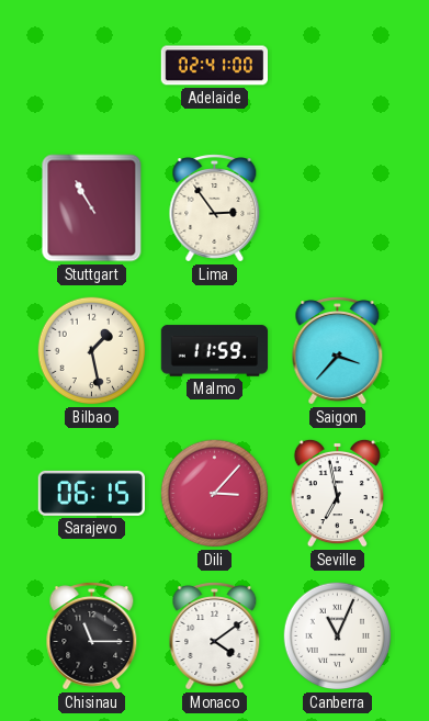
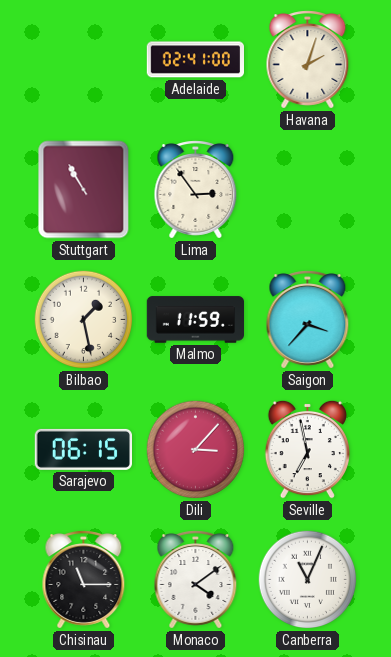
Havana: none -> 2:03 (308, 60)
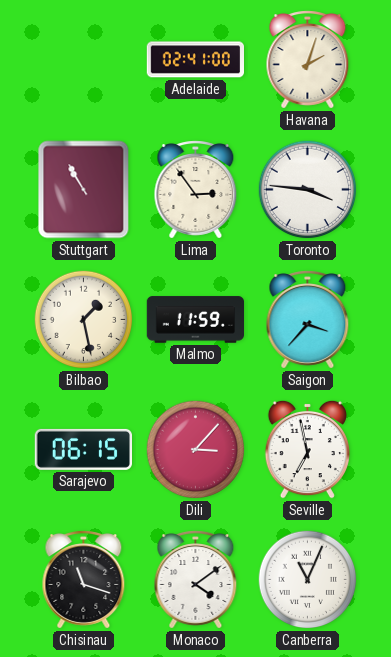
Toronto: none -> 3:46 (308, 190)
Chisinau: 11:15 -> 11:18 (84, 580)
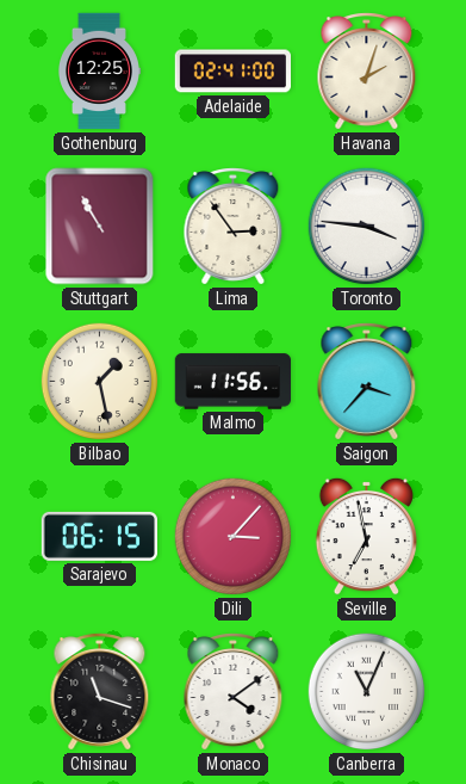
Gothenburg: none -> 12:25 (99, 72)
Malmo: 11:59 -> 11:56 (232, 382)
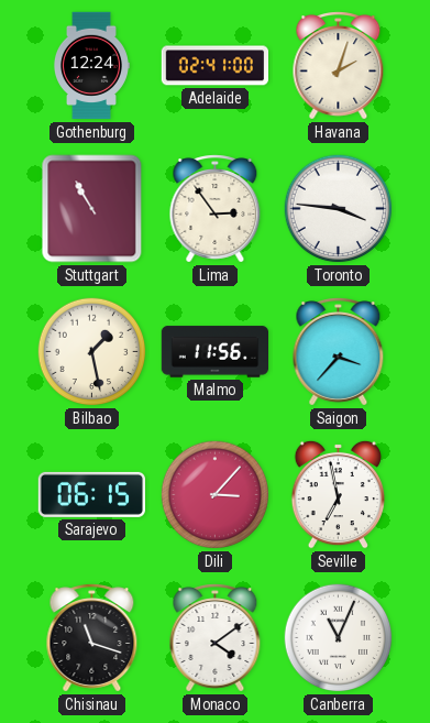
Gothenburg: 12:25 -> 12:24 (91, 66)
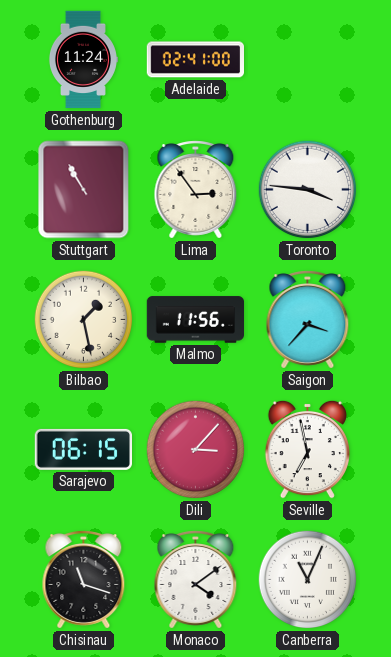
Gothenburg: 12:24 -> 11:24 (83, 60)
Havana: 2:03 -> none (339, 66)
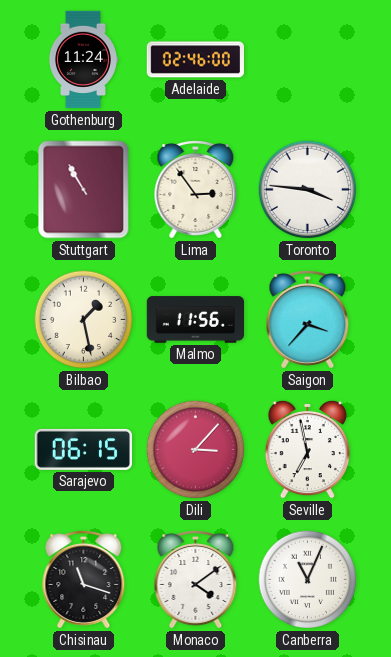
Adelaide: 02:41 -> 02:46 (195, 60)
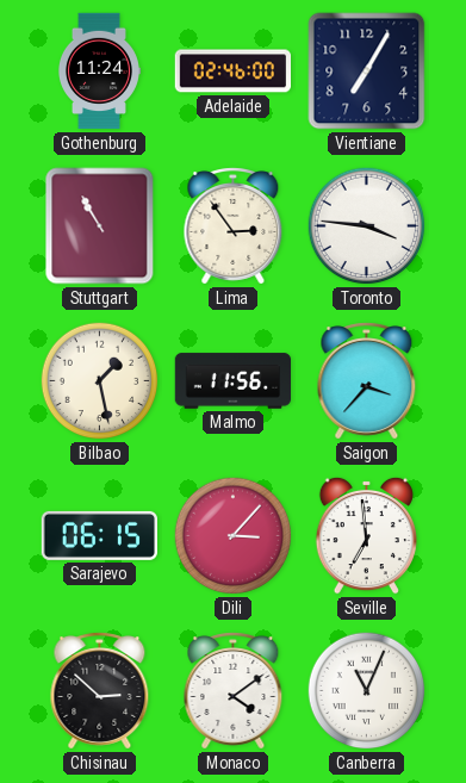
Vientiane: none -> 7:05 (367, 72)
Seville: 6:58 -> 6:59 (366, 535)
Chisinau: 11:18 -> 2:52 (100, 691)
